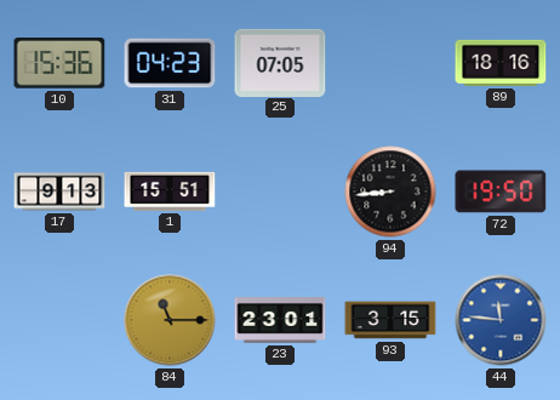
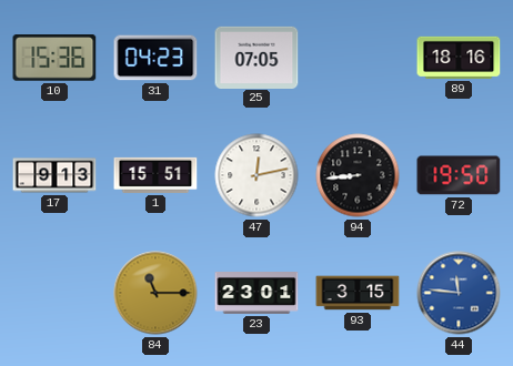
47: none -> 12:13 (256, 175)
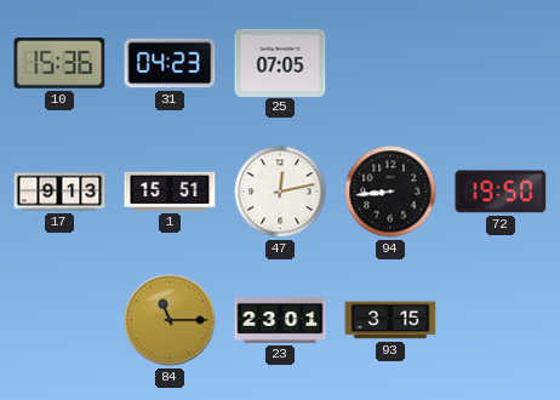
89: 18:16 -> none (459, 58)
44: 11:46 -> none (459, 293)
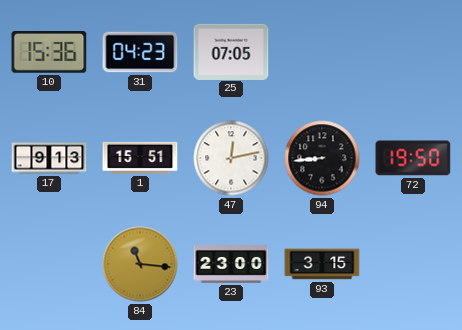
84: 11:15 -> 11:16 (140, 264)
23: 23:01 -> 23:00 (231, 265)
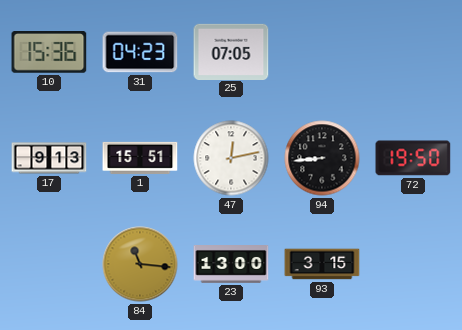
23: 23:00 -> 13:00 (231, 265)
